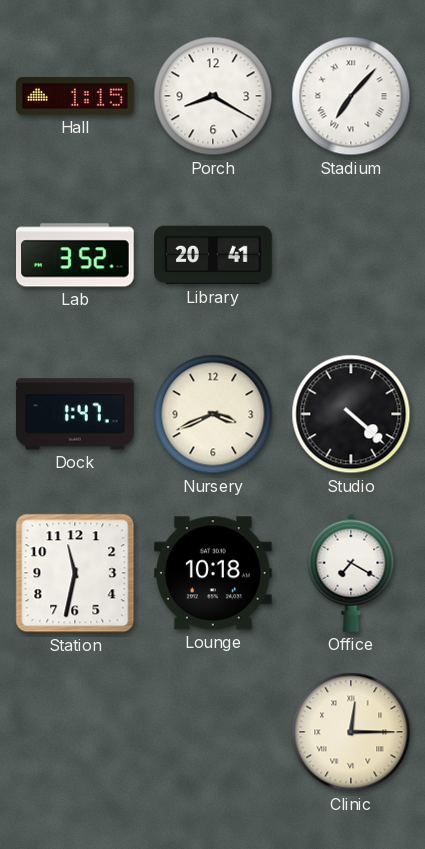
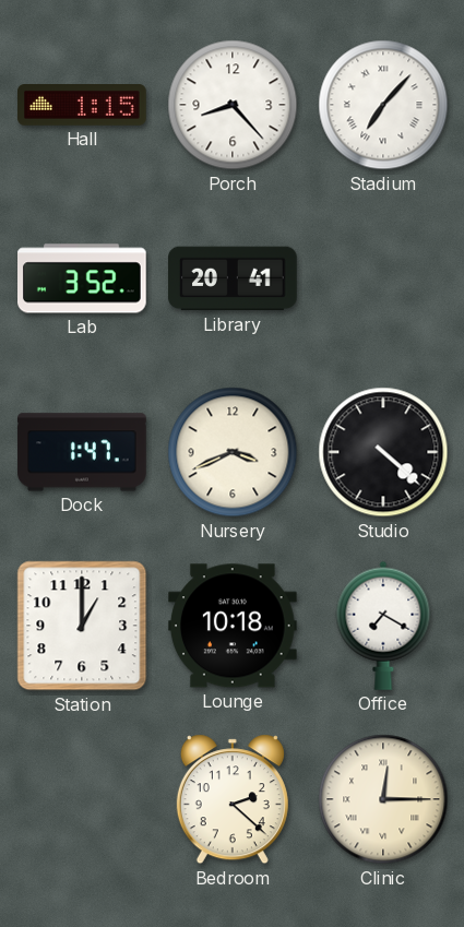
Porch: 8:20 -> 8:23 (233, 105)
Station: 11:32 -> 1:00 (82, 626)
Bedroom: none -> 2:22 (233, 799)
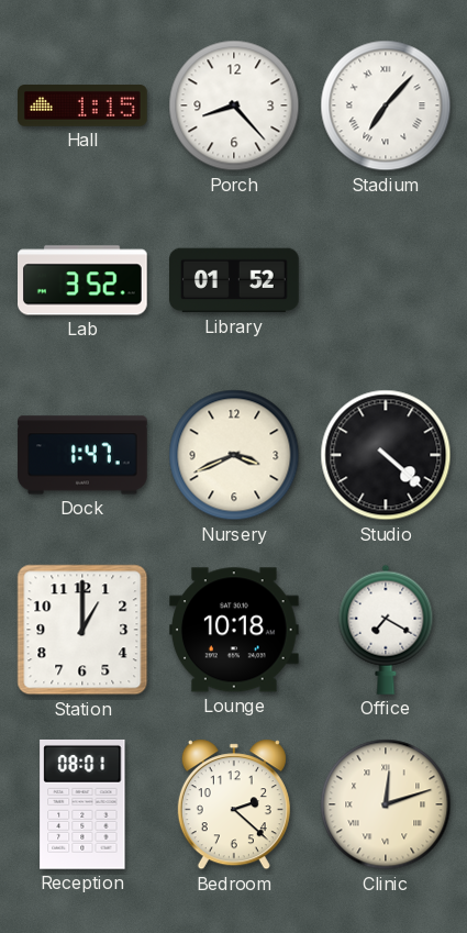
Library: 20:41 -> 01:52 (235, 280)
Reception: none -> 08:01 (82, 804)
Clinic: 12:15 -> 12:12 (386, 804)
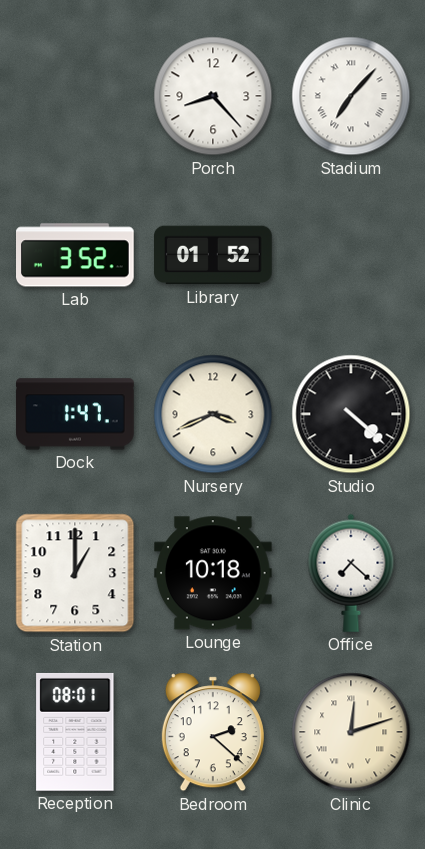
Hall: 1:15 -> none (84, 107)
Office: 7:20 -> 7:22 (351, 573)
